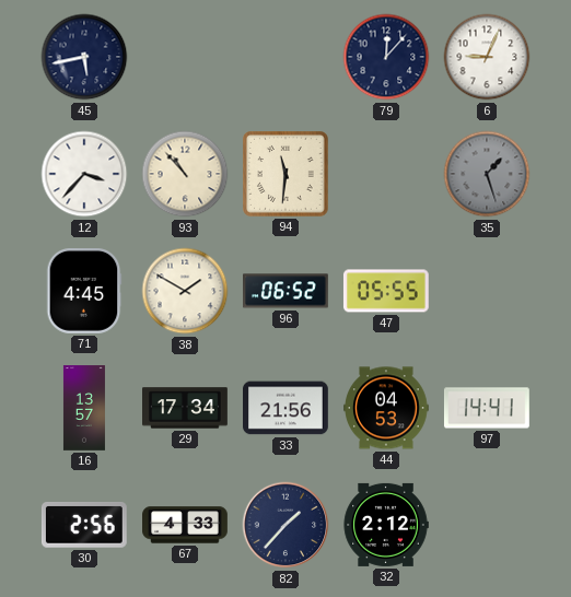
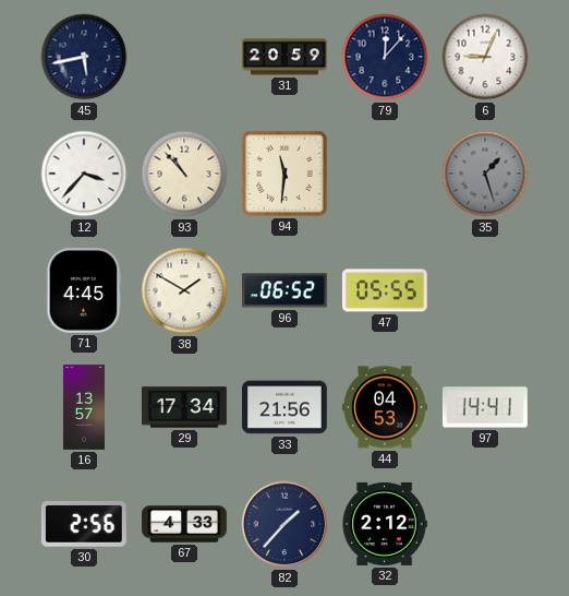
31: none -> 20:59 (286, 57)
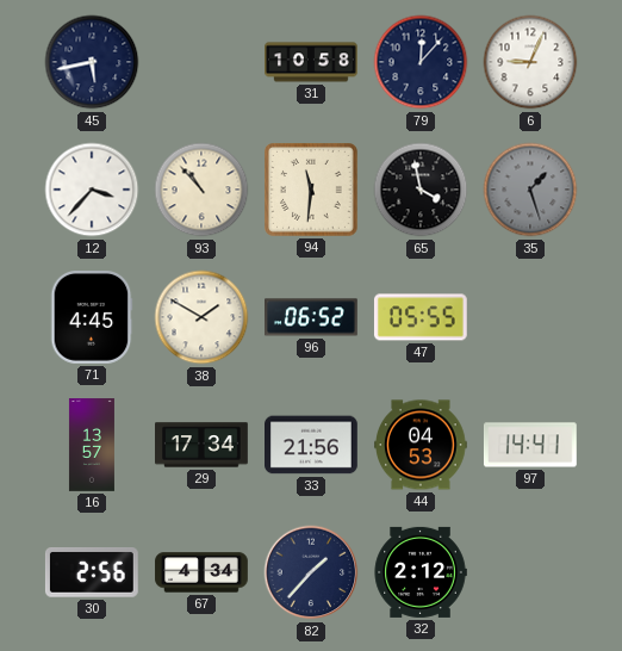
31: 20:59 -> 10:58 (312, 62)
65: none -> 3:58 (421, 190)
67: 4:33 -> 4:34 (201, 572)
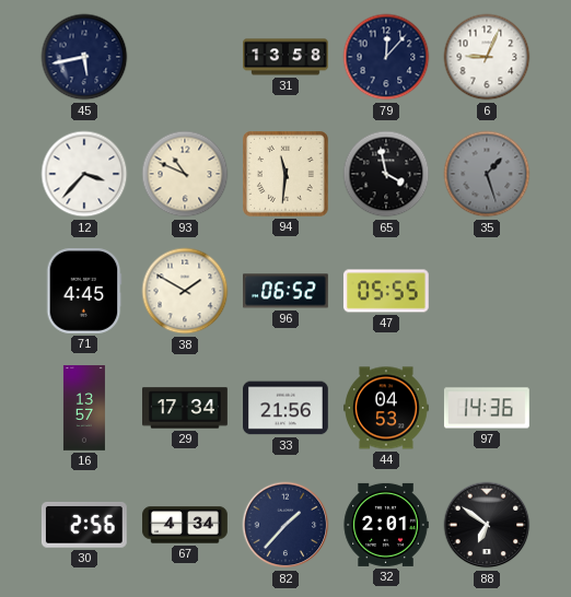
31: 10:58 -> 13:58 (287, 57)
93: 10:53 -> 10:49 (185, 174)
97: 14:41 -> 14:36 (487, 408)
32: 2:12 -> 2:01 (386, 525)
88: none -> 6:51 (487, 525)
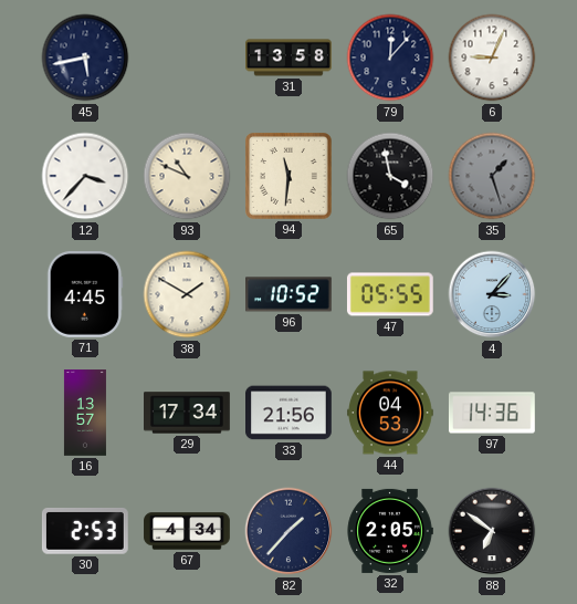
96: 06:52 -> 10:52 (290, 294)
4: none -> 3:07 (492, 294)
30: 2:56 -> 2:53 (85, 532)
32: 2:01 -> 2:05 (390, 531)
